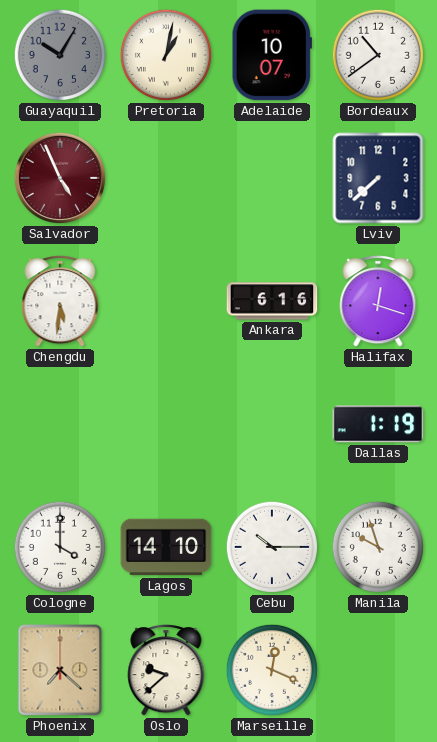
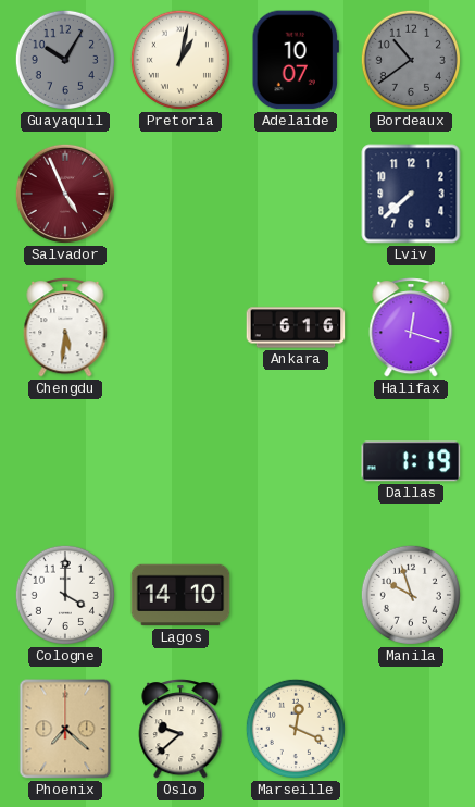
Bordeaux dial: white -> grey (411, 60)
Cebu: 10:15 -> none (272, 547)
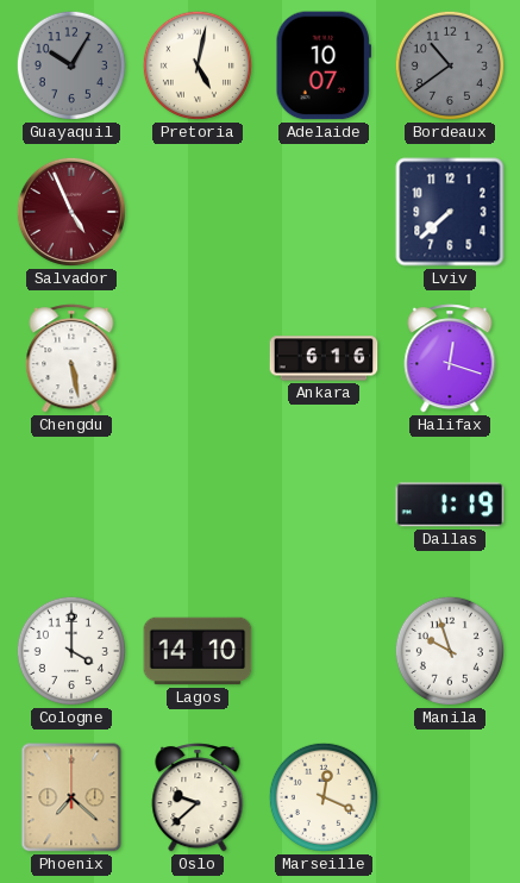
Pretoria: 1:02 -> 5:02 (198, 65)
Chengdu: 5:31 -> 5:28 (71, 358)
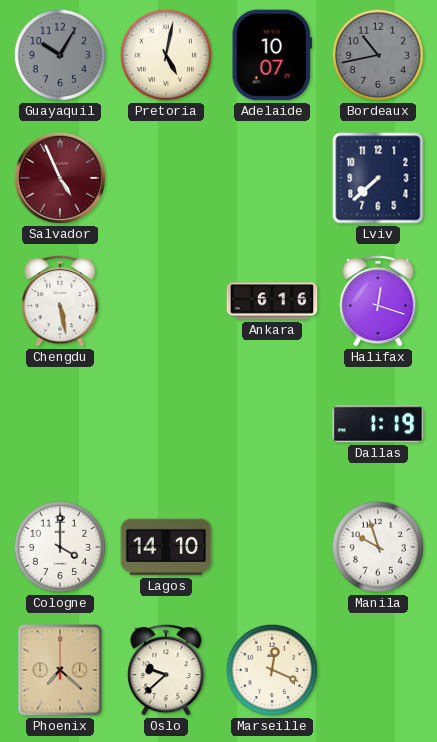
Bordeaux: 10:39 -> 10:43 (378, 55)
